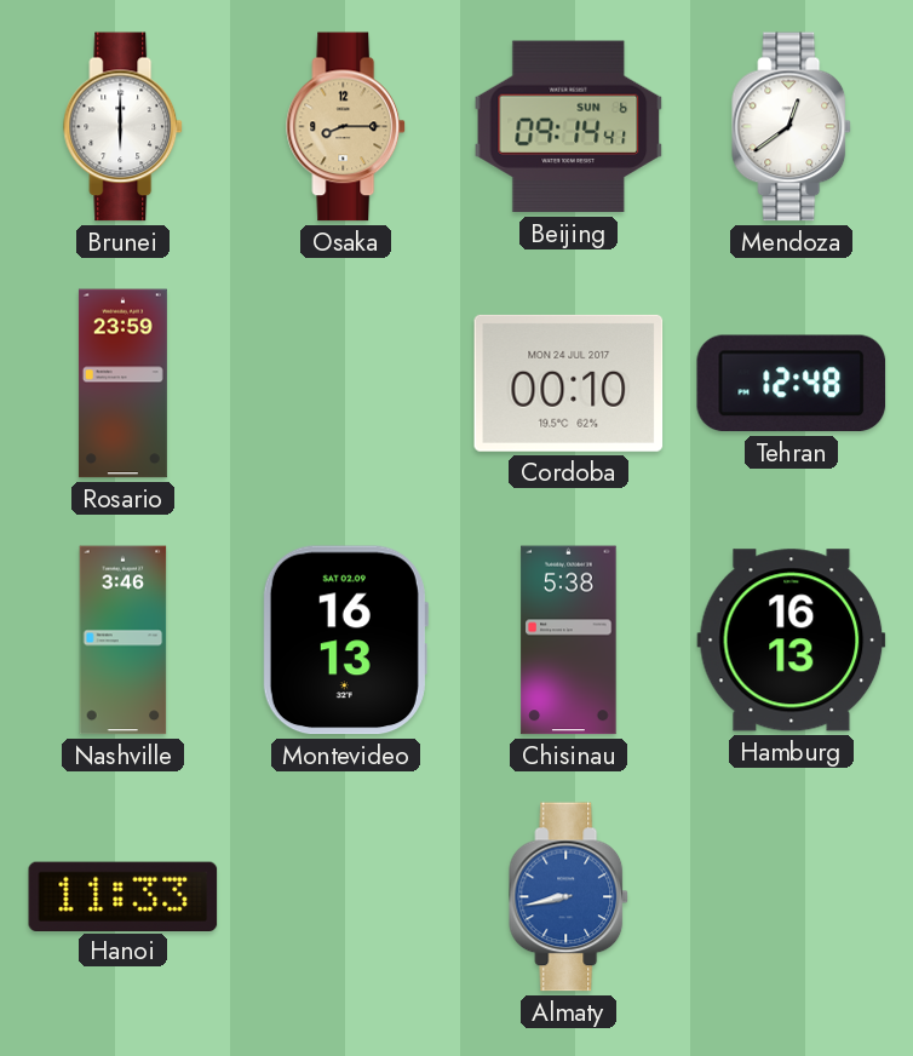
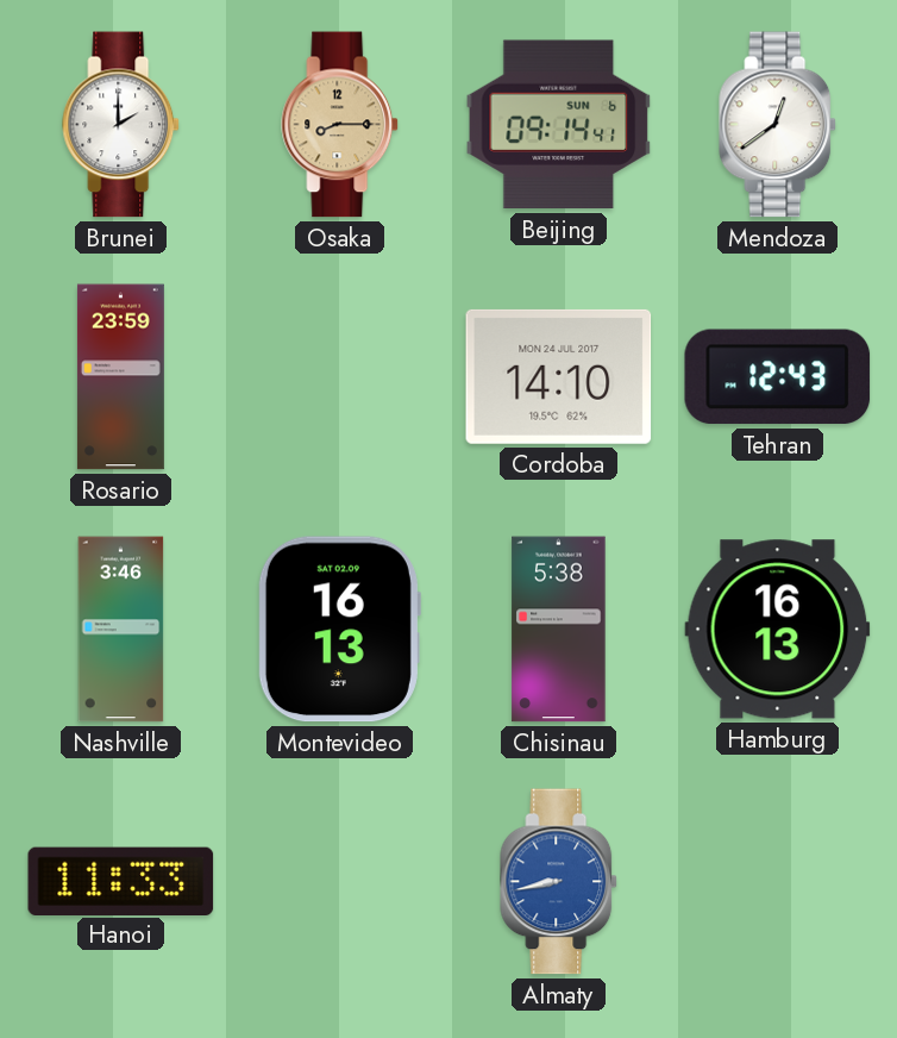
Brunei: 6:00 -> 2:00 (121, 125)
Cordoba: 00:10 -> 14:10 (559, 376)
Tehran: 12:48 -> 12:43 (778, 377)
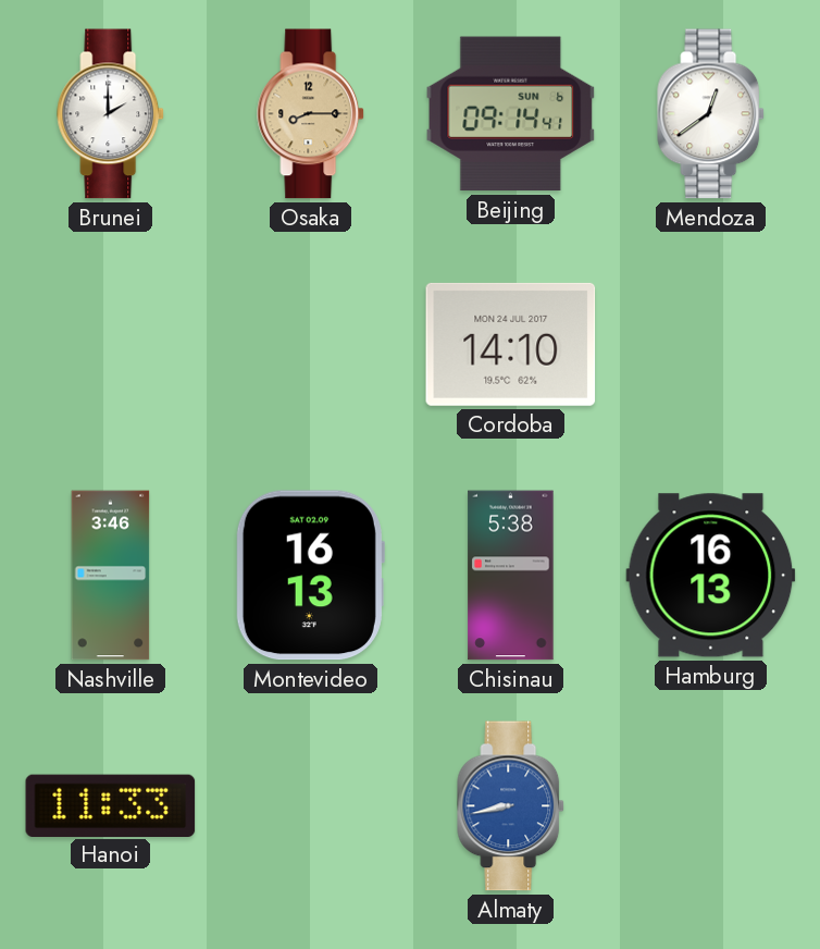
Rosario: 23:59 -> none (120, 377)
Tehran: 12:43 -> none (778, 377)
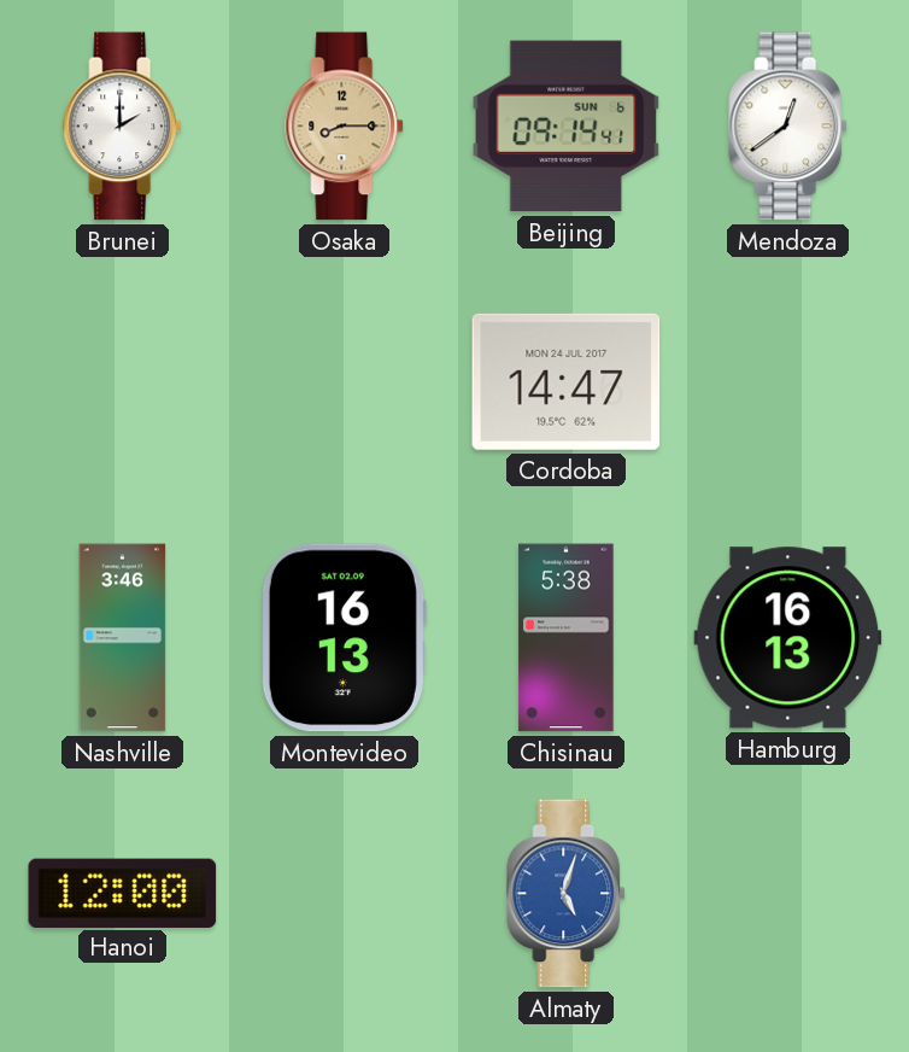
Cordoba: 14:10 -> 14:47 (567, 381)
Hanoi: 11:33 -> 12:00 (123, 893)
Almaty: 8:43 -> 5:03 (567, 894)
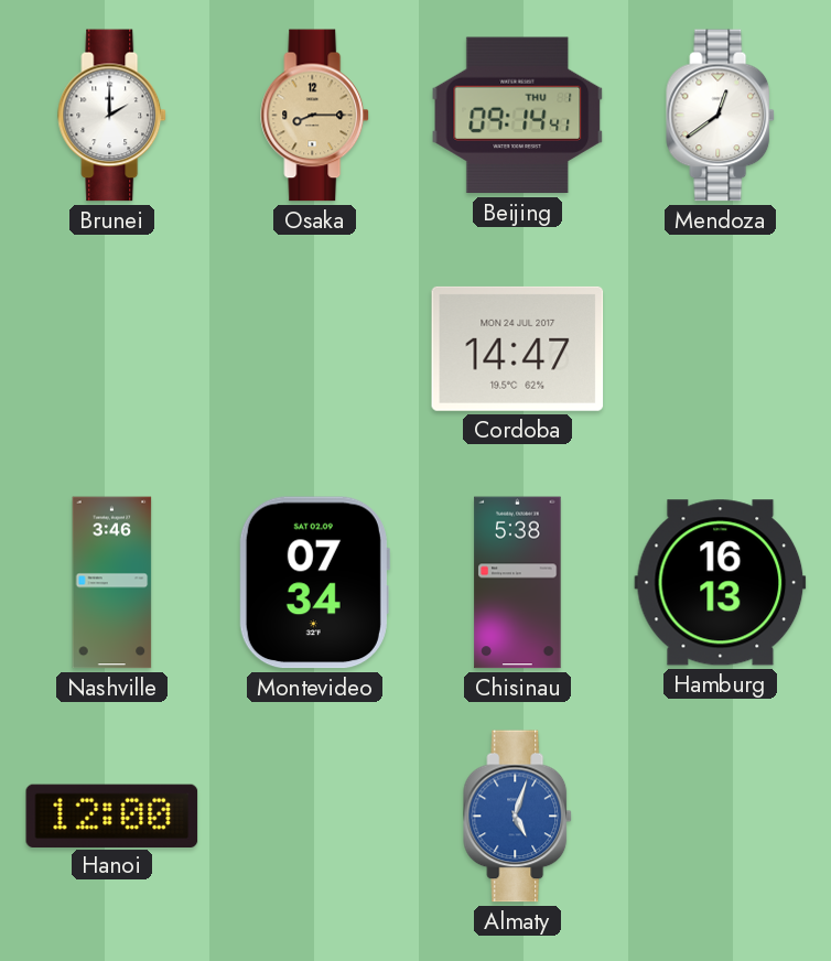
Beijing date: SUN 6 -> THU 1 (518, 116)
Montevideo: 16:13 -> 07:34 (314, 583)
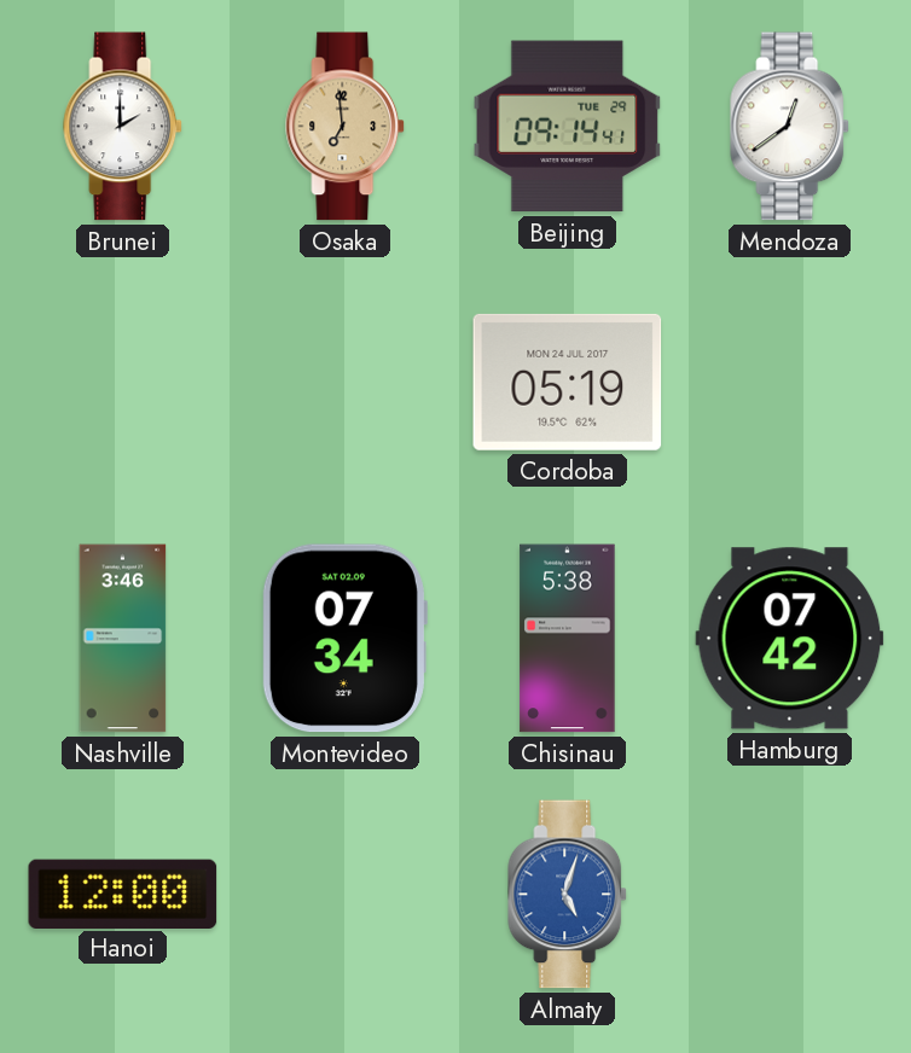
Osaka: 8:15 -> 6:59 (346, 127)
Beijing date: THU 1 -> TUE 29 (568, 127)
Cordoba: 14:47 -> 05:19 (568, 382)
Hamburg: 16:13 -> 07:42 (790, 639)
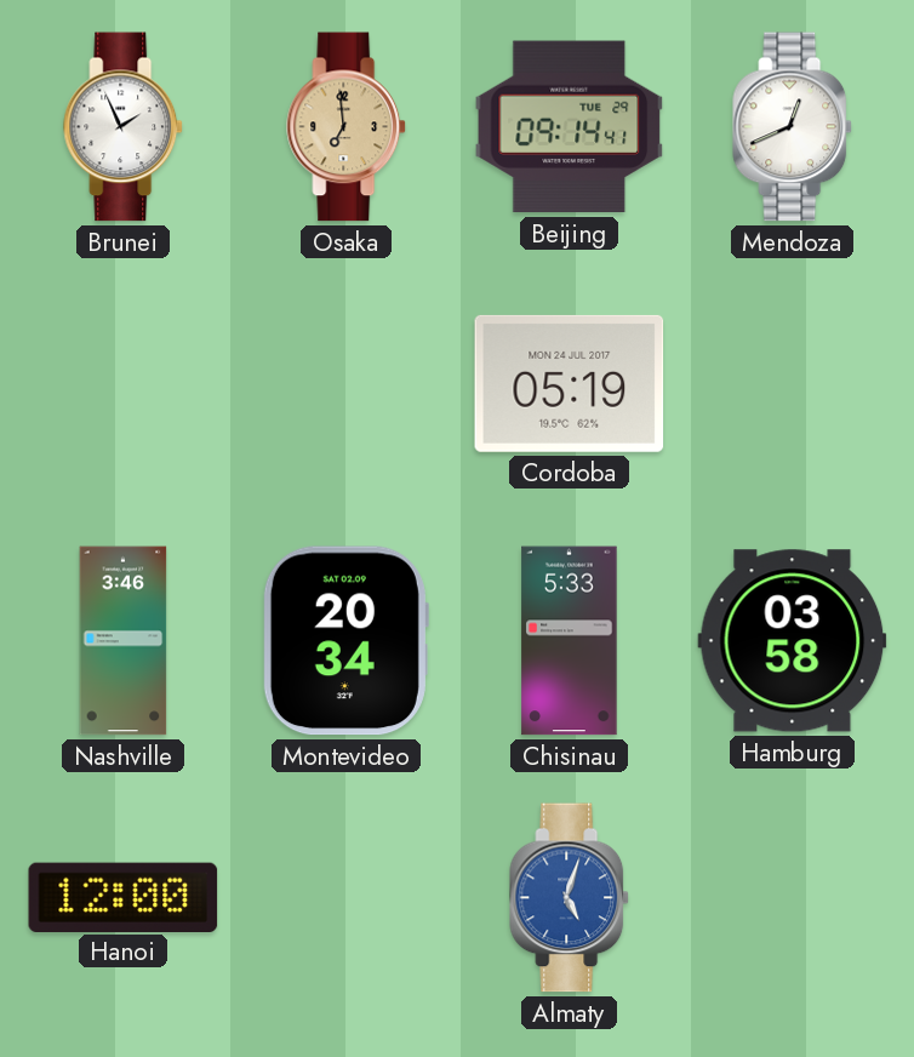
Brunei: 2:00 -> 1:56 (124, 127)
Mendoza: 12:39 -> 12:41 (793, 127)
Montevideo: 07:34 -> 20:34 (345, 641)
Chisinau: 5:38 -> 5:33 (570, 641)
Hamburg: 07:42 -> 03:58 (793, 641)
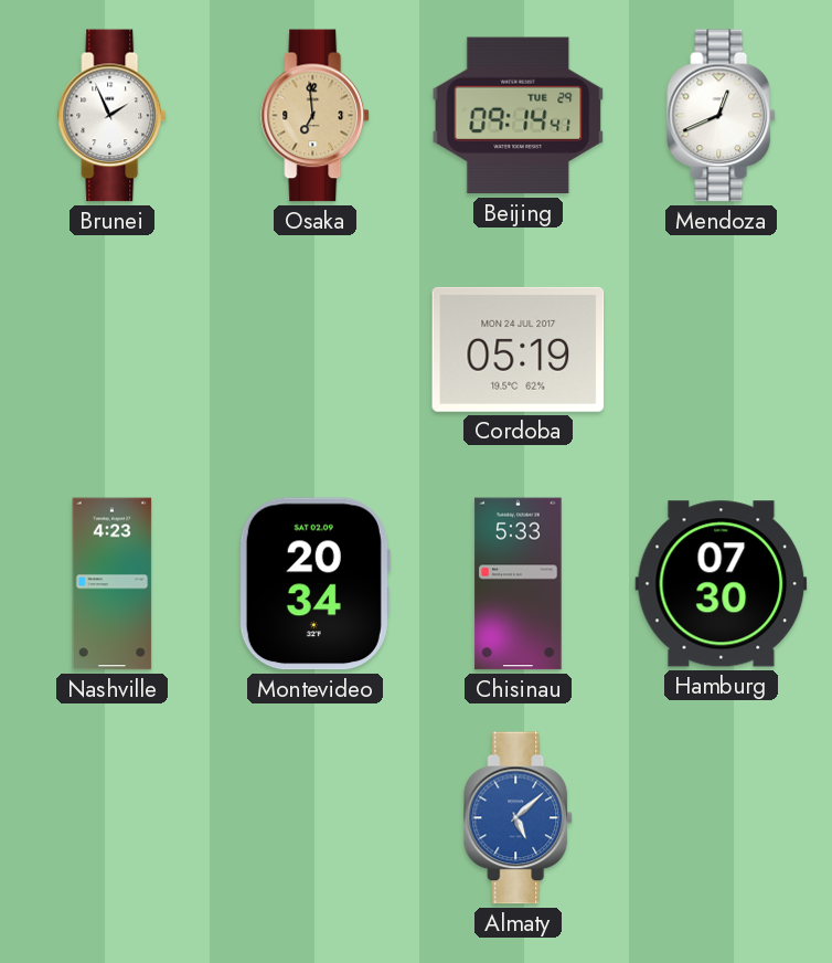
Nashville: 3:46 -> 4:23 (113, 584)
Hamburg: 03:58 -> 07:30 (722, 584)
Hanoi: 12:00 -> none (124, 897)
Almaty: 5:03 -> 5:08 (519, 818)
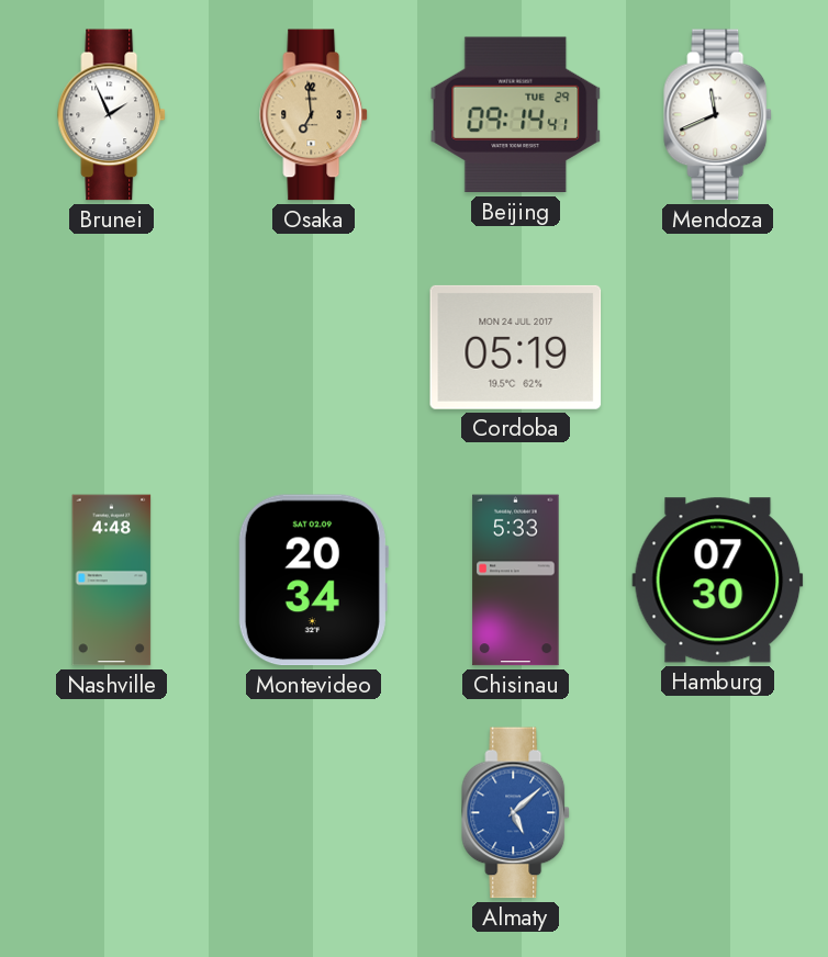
Mendoza: 12:41 -> 11:41 (718, 115)
Nashville: 4:23 -> 4:48 (112, 581)
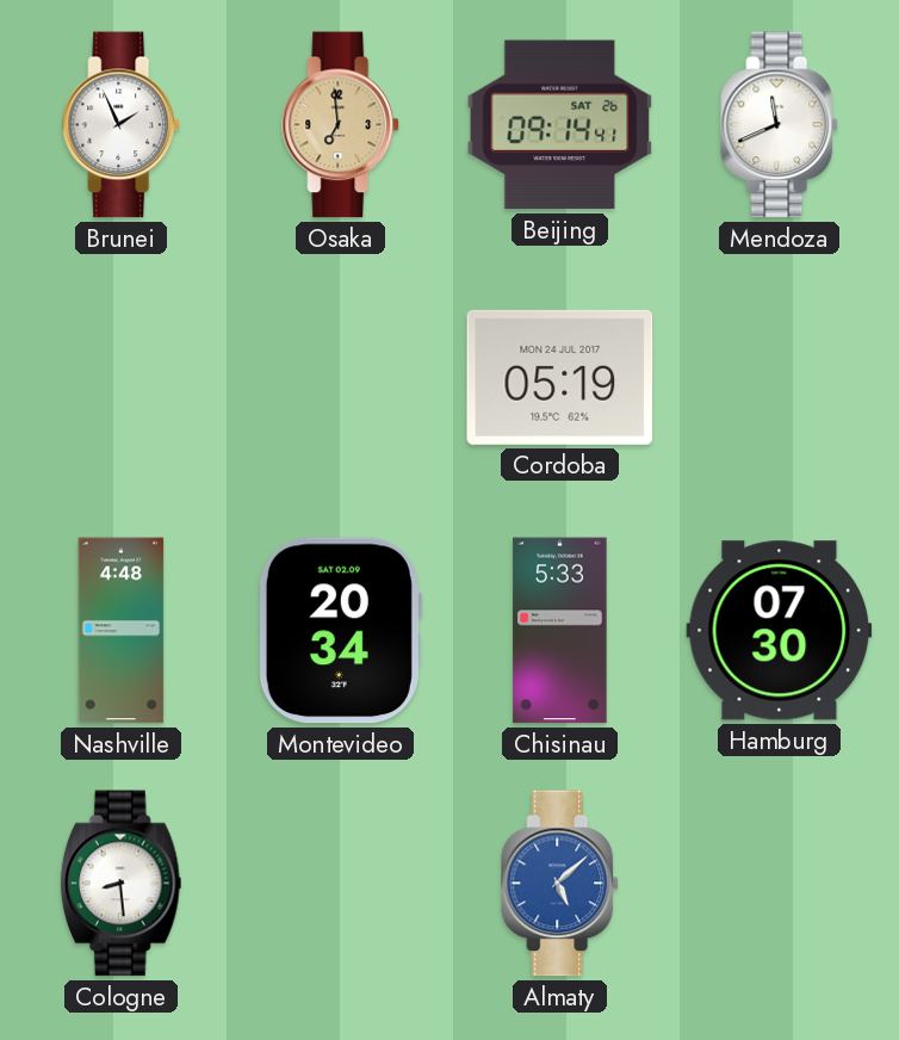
Beijing date: TUE 29 -> SAT 26 (560, 125)
Cologne: none -> 8:29 (122, 884)
